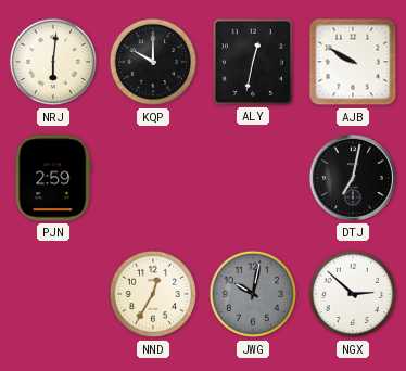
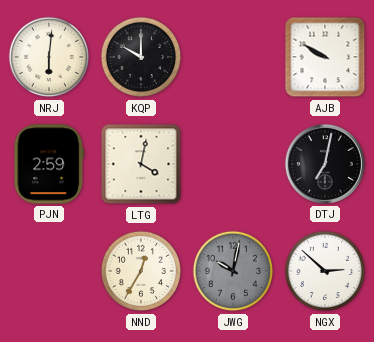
ALY: 12:32 -> none (253, 62)
LTG: none -> 4:02 (141, 164)
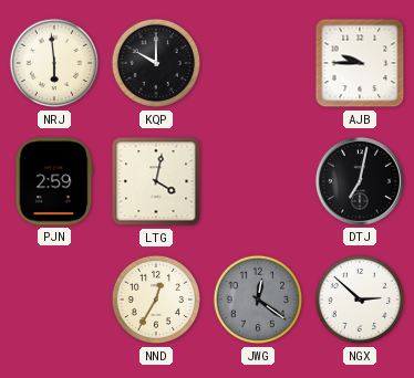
NRJ: 6:01 -> 5:59 (54, 63)
AJB: 9:50 -> 9:45 (360, 63)
JWG: 10:02 -> 12:21 (258, 300)
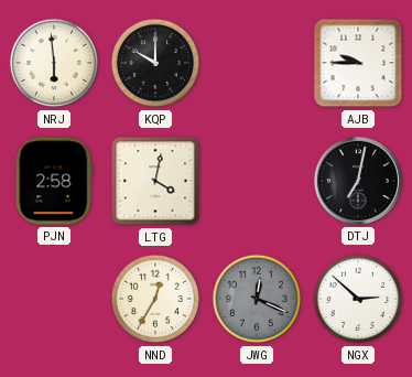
PJN: 2:59 -> 2:58 (54, 181)
JWG: 12:21 -> 12:19 (257, 299)
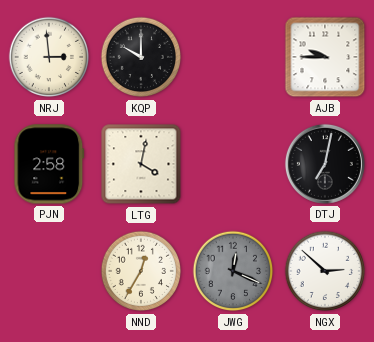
NRJ: 5:59 -> 2:59 (49, 57)
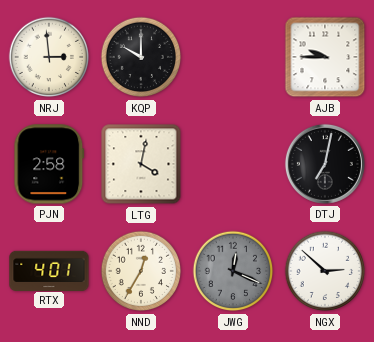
RTX: none -> 4:01 (49, 270)
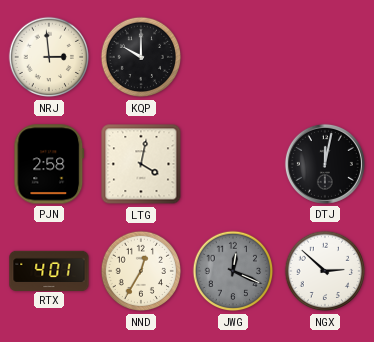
AJB: 9:45 -> none (325, 57)
DTJ: 7:02 -> 12:02 (325, 164)
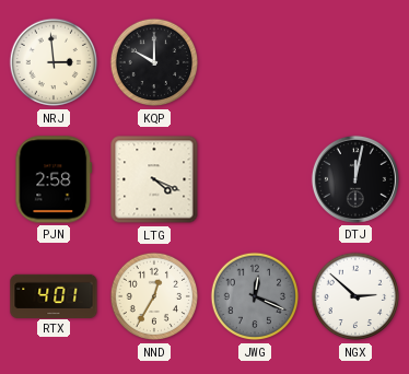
LTG: 4:02 -> 4:19 (154, 179)
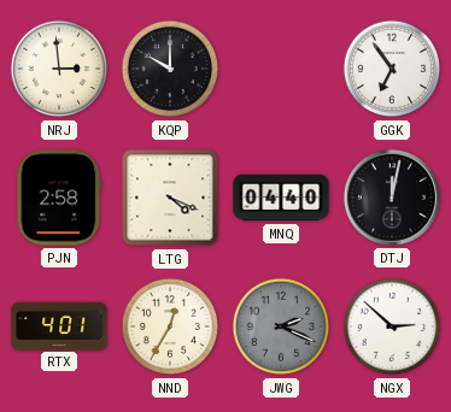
GGK: none -> 6:54 (392, 69)
MNQ: none -> 04:40 (281, 198)
JWG: 12:19 -> 2:19 (281, 326)
